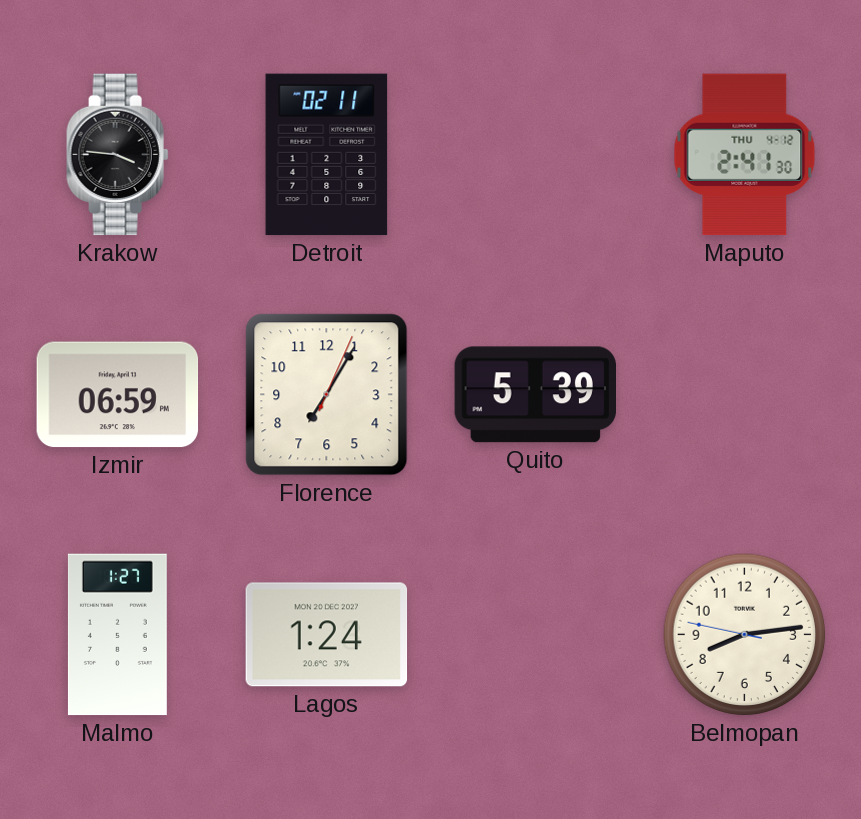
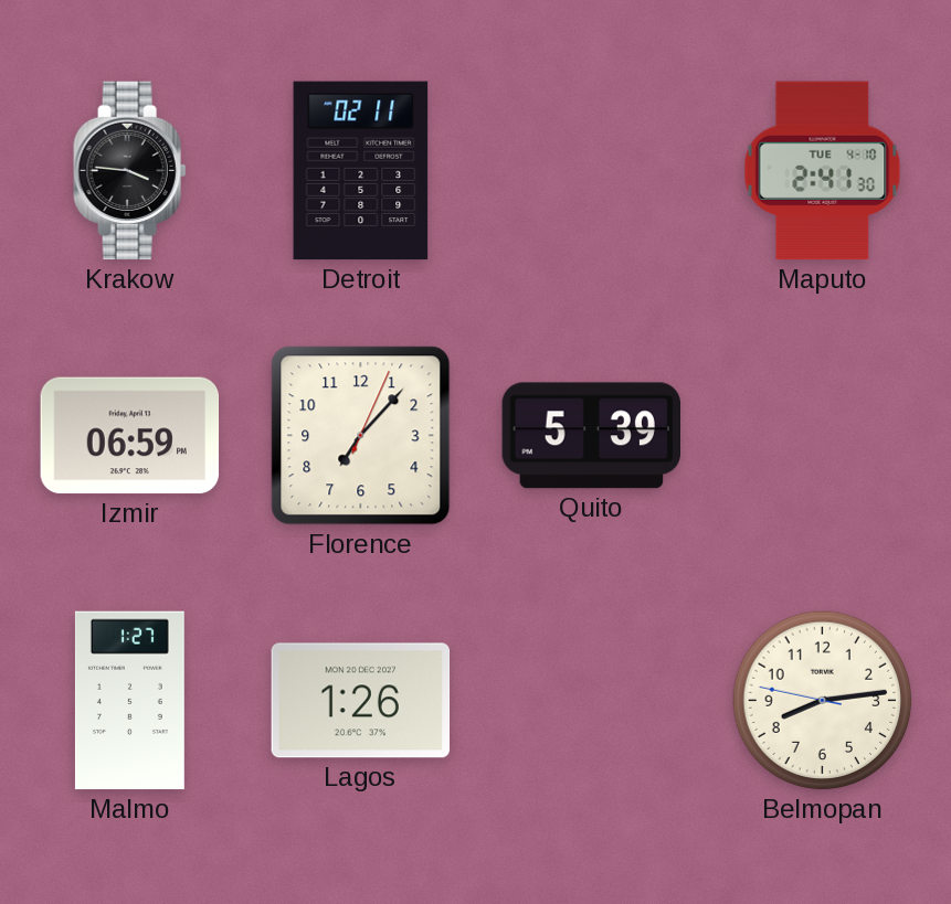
Maputo date: THU 4-12 -> TUE 4-10 (823, 171)
Florence: 7:05 -> 7:07 (361, 436)
Lagos: 1:24 -> 1:26 (361, 701)
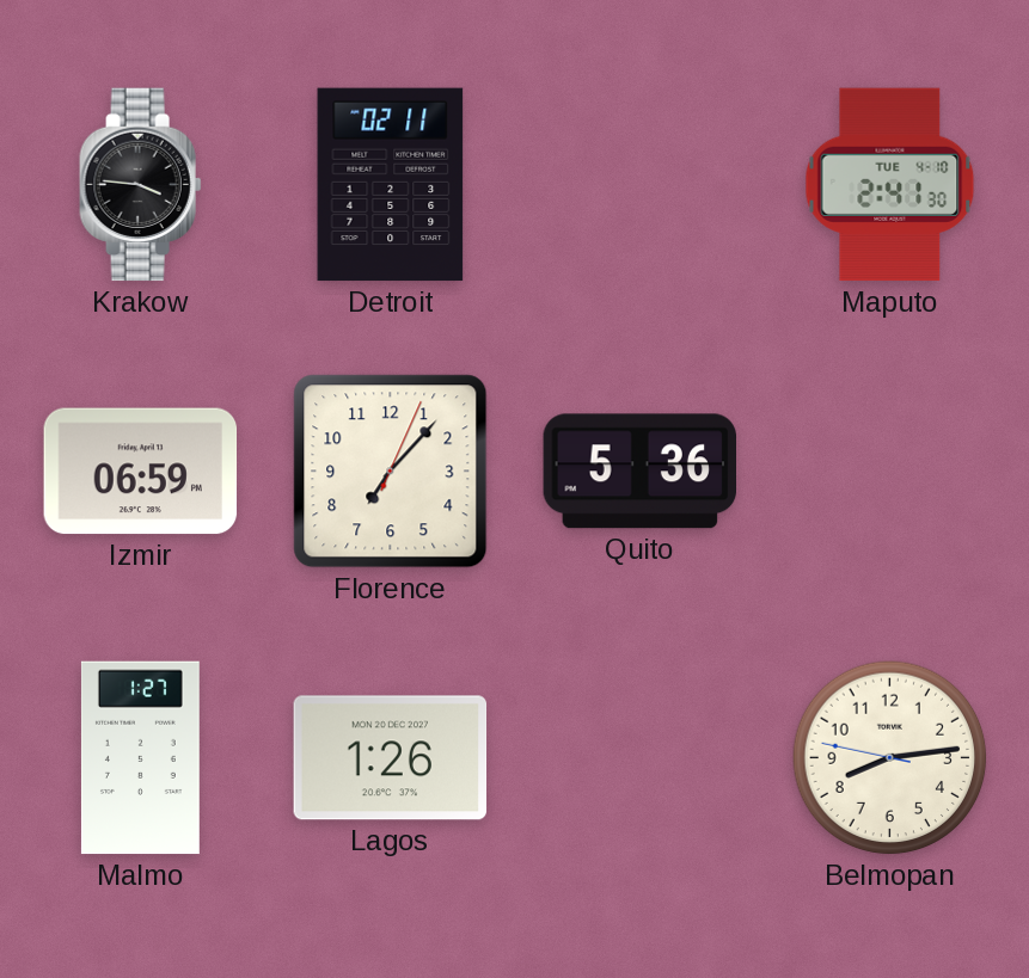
Quito: 5:39 -> 5:36 (639, 472)
